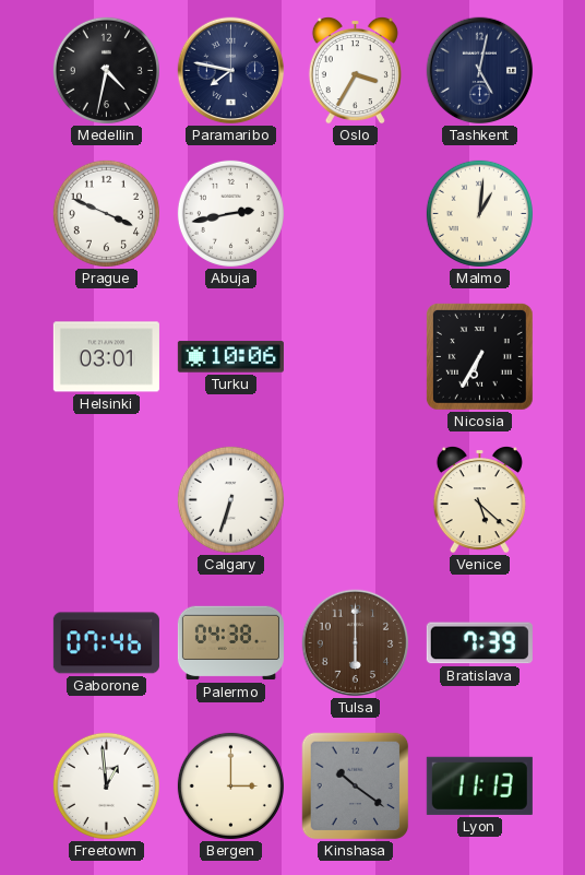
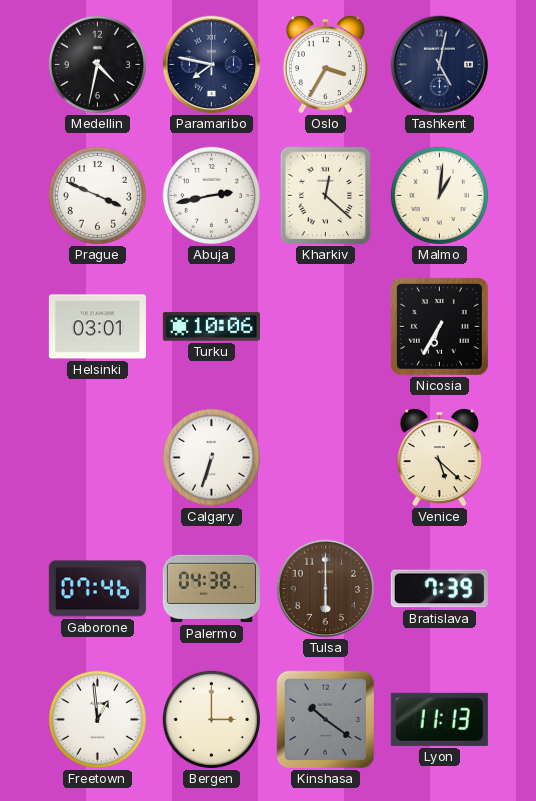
Kharkiv: none -> 12:22 (326, 196)
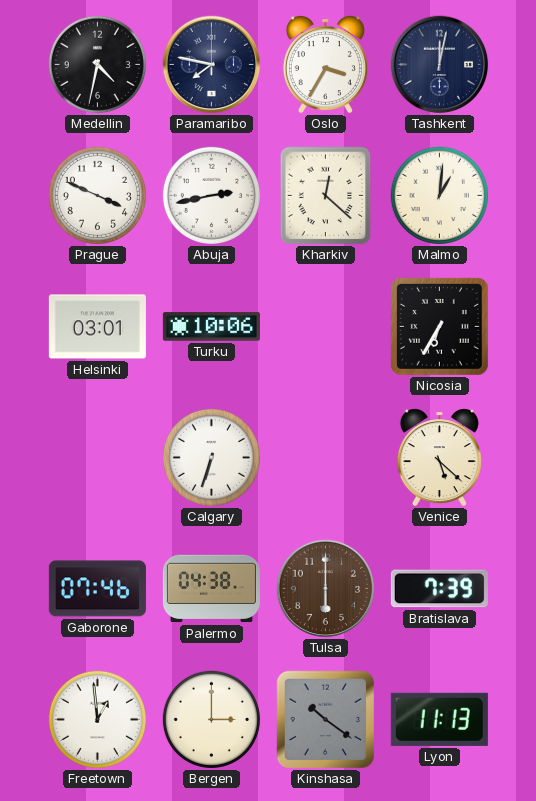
Tashkent: 5:02 -> 12:02 (440, 65)
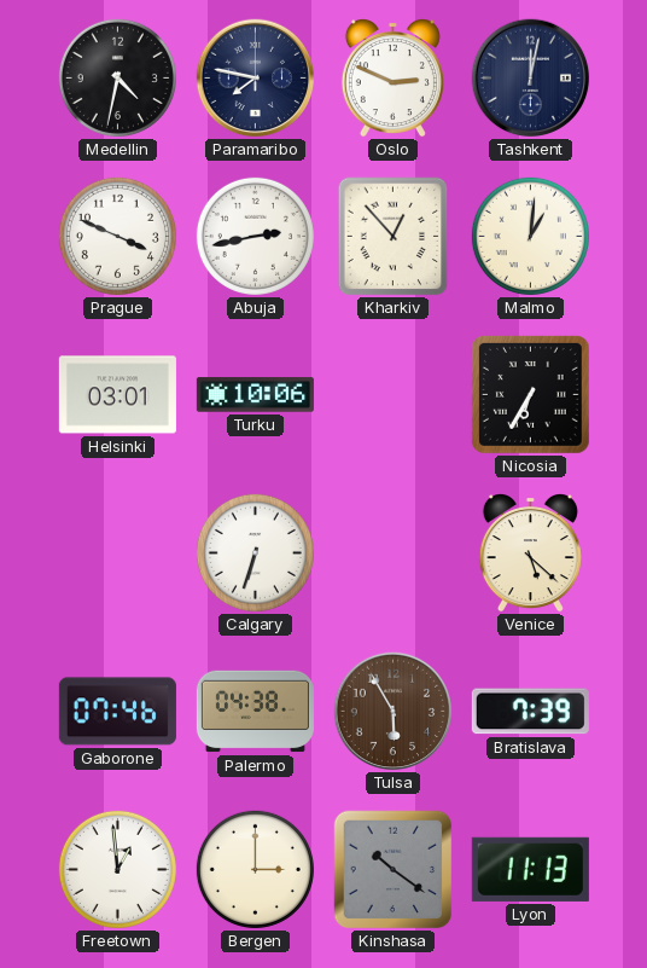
Oslo: 3:35 -> 2:49 (392, 79)
Kharkiv: 12:22 -> 12:53 (394, 237)
Tulsa: 6:00 -> 5:55 (394, 712)
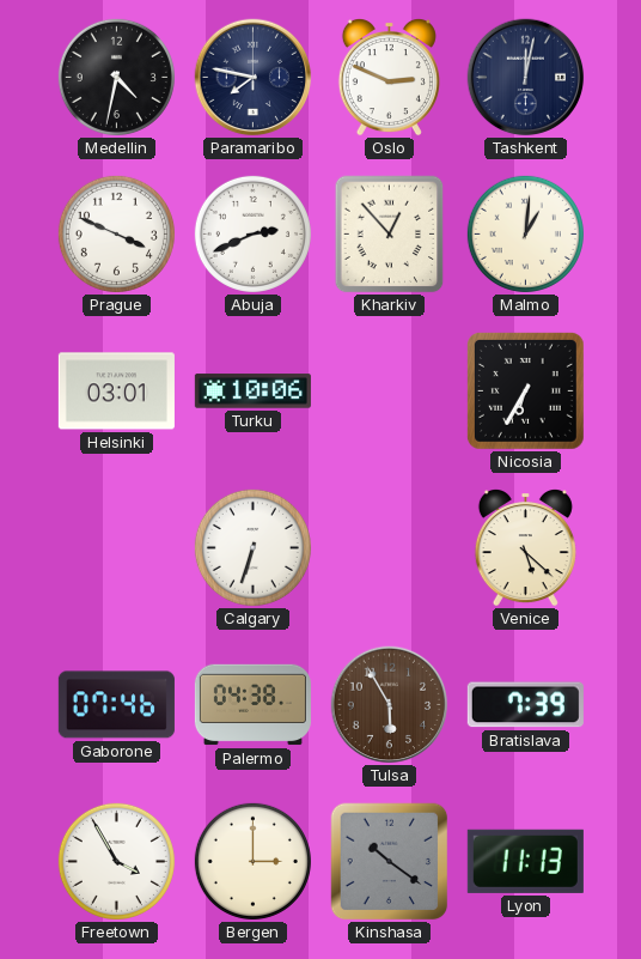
Abuja: 2:43 -> 2:41 (252, 233)
Freetown: 12:59 -> 3:55 (116, 861)
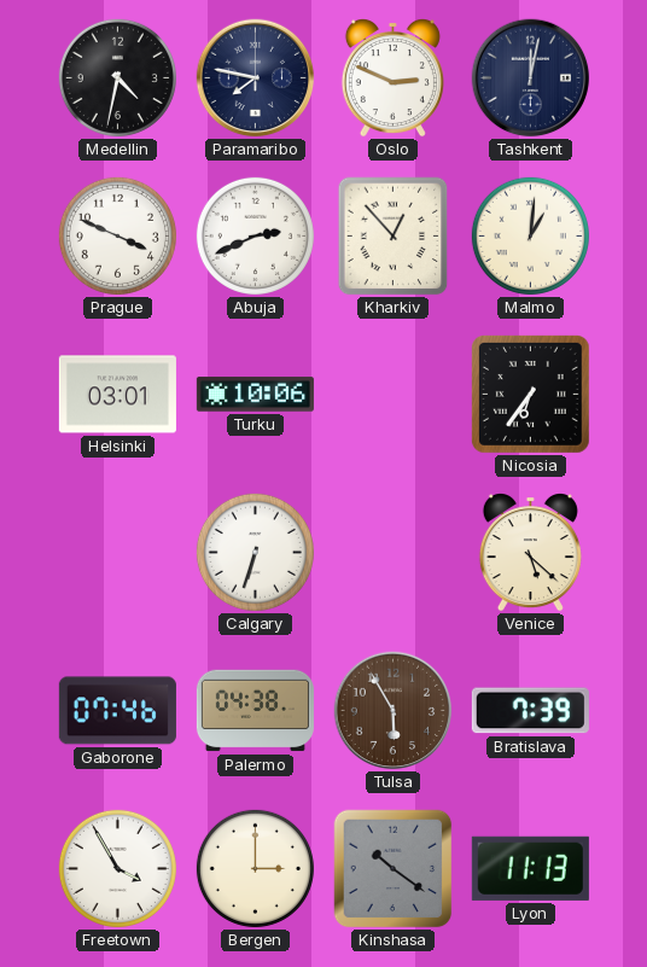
Nicosia: 6:35 -> 6:36 (530, 394)
